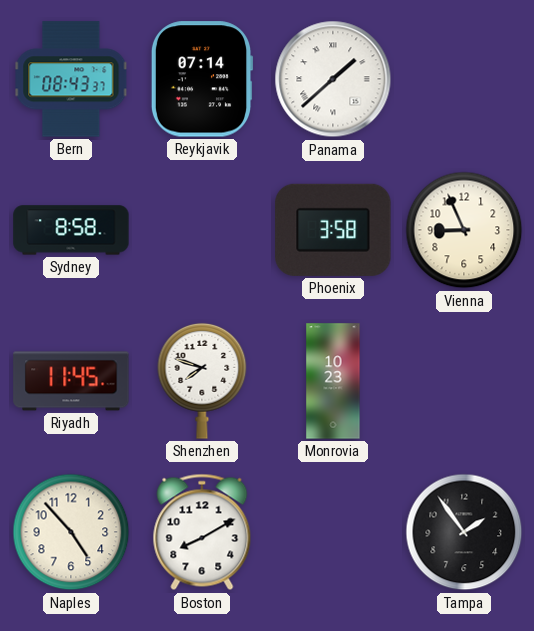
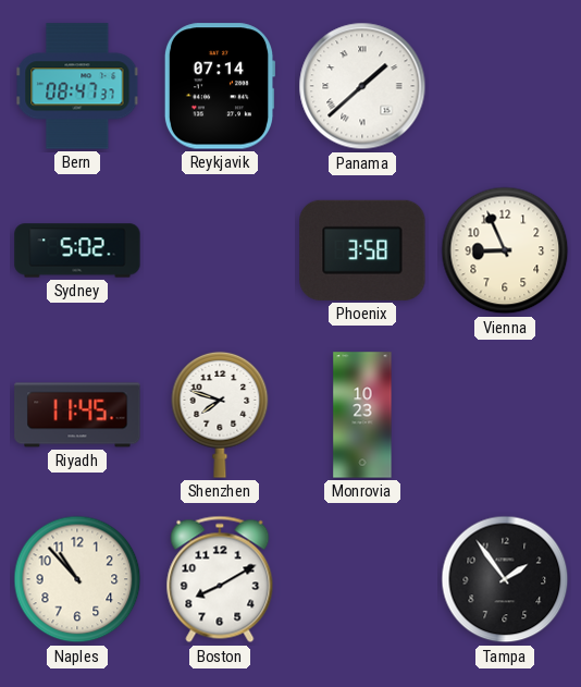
Bern: 08:43 -> 08:47 (77, 86)
Sydney: 8:58 -> 5:02 (77, 250)
Naples: 4:53 -> 10:53 (77, 579)
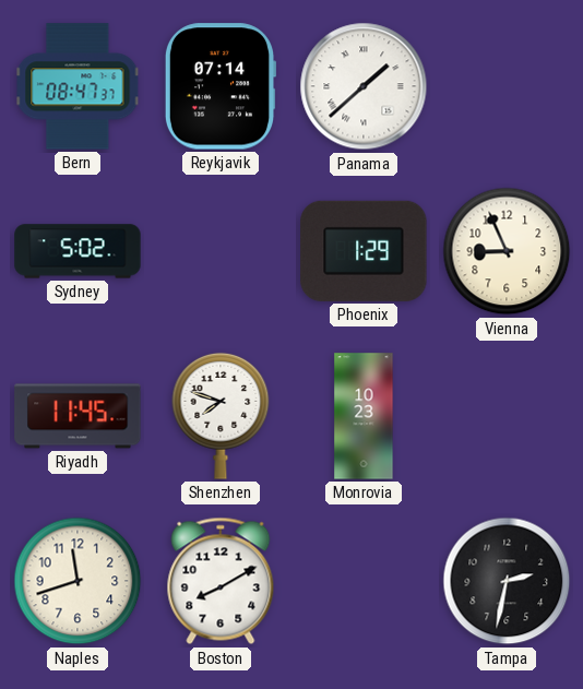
Phoenix: 3:58 -> 1:29 (364, 251)
Naples: 10:53 -> 11:42 (78, 581)
Tampa: 1:54 -> 2:32 (507, 581)
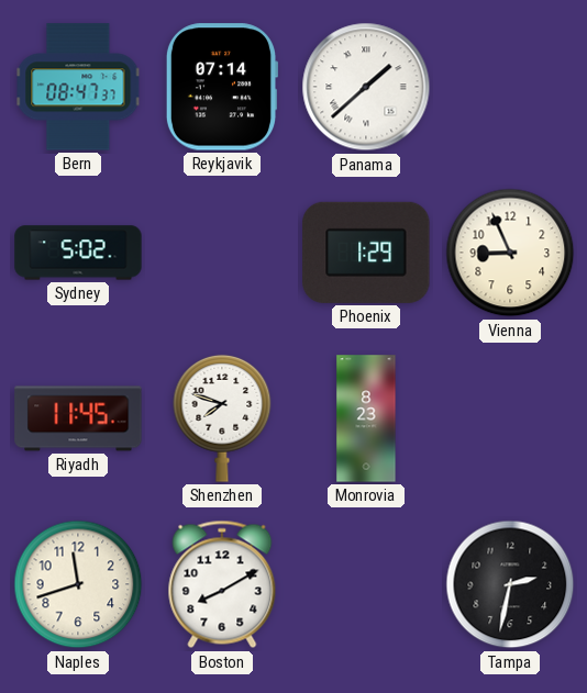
Monrovia: 10:23 -> 8:23 (366, 418)
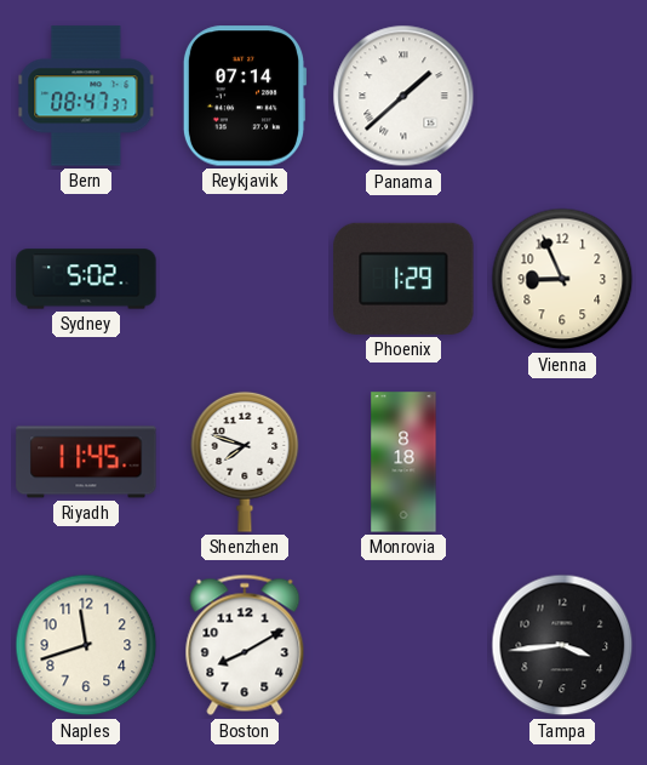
Monrovia: 8:23 -> 8:18 (403, 462)
Tampa: 2:32 -> 3:44 (562, 645)
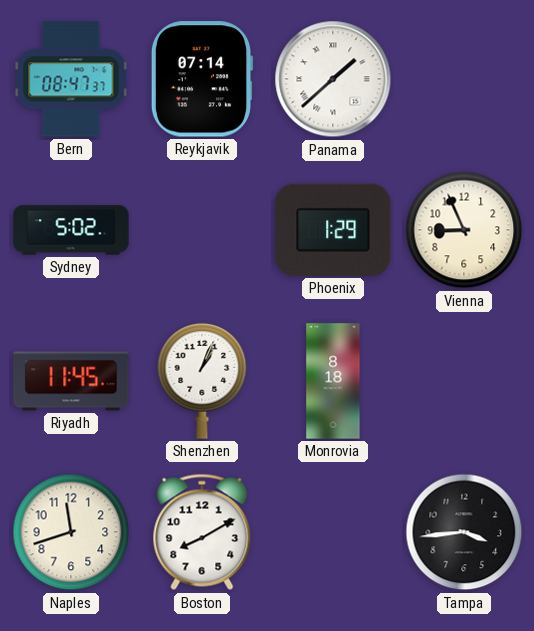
Shenzhen: 7:48 -> 1:04 (202, 381)
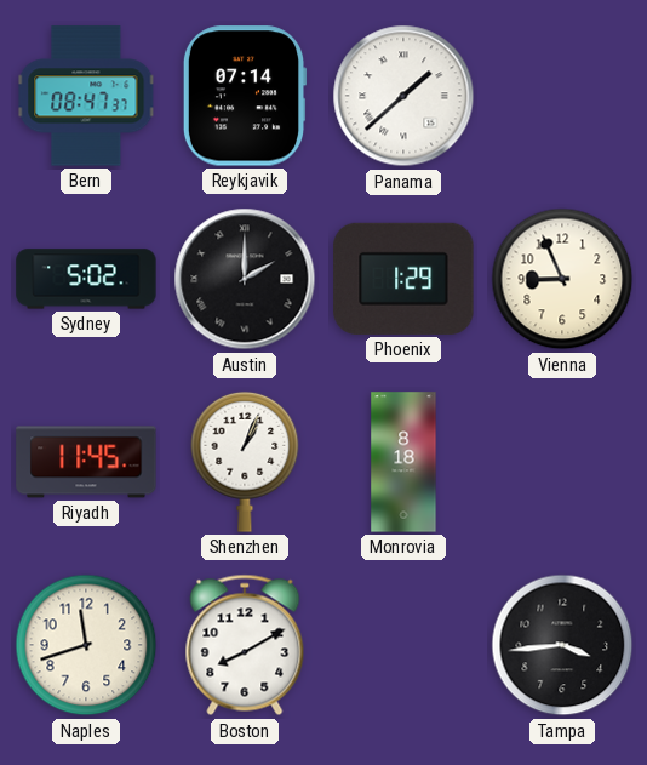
Austin: none -> 2:00 (245, 279)
